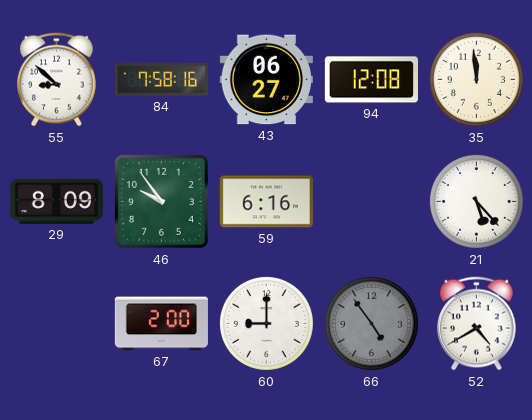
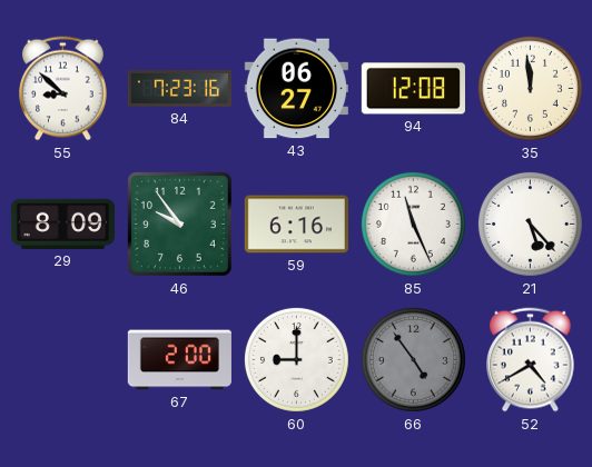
84: 7:58 -> 7:23 (179, 89)
85: none -> 11:26 (413, 223)
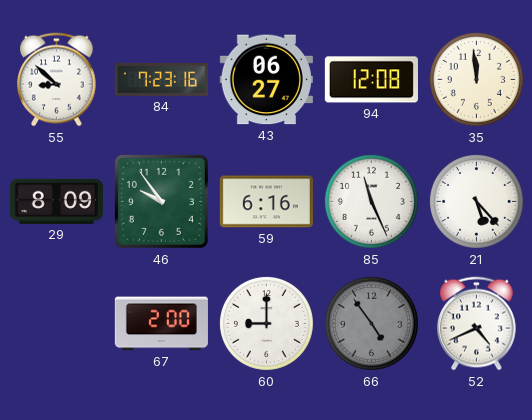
52: 4:40 -> 4:41 (477, 324)
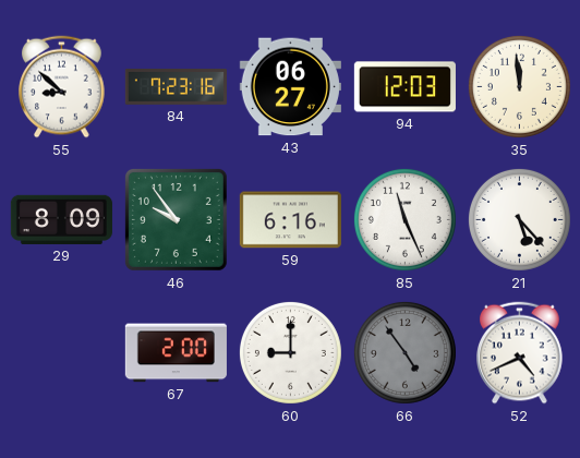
94: 12:08 -> 12:03 (404, 87)
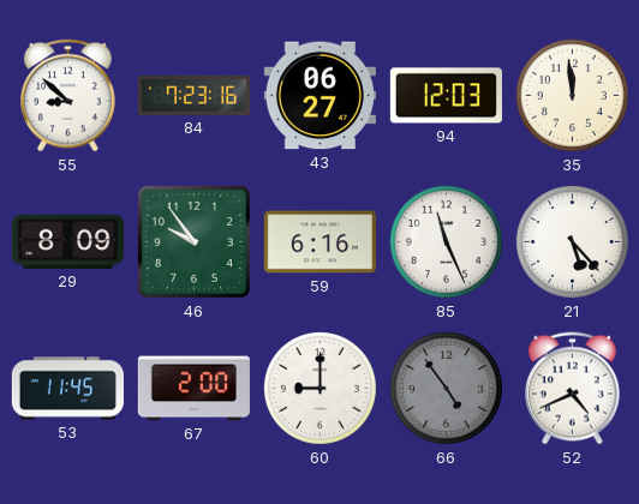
53: none -> 11:45 (67, 389)
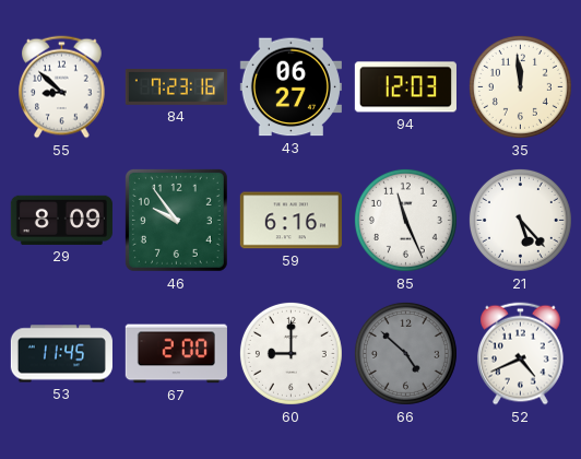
66: 4:54 -> 4:52 (405, 353)
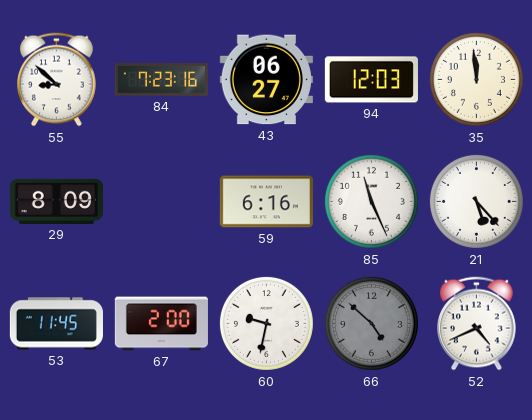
46: 9:54 -> none (176, 220)
60: 9:00 -> 9:32 (266, 323)
